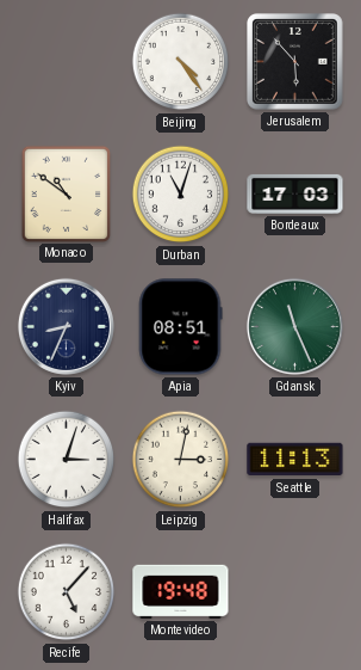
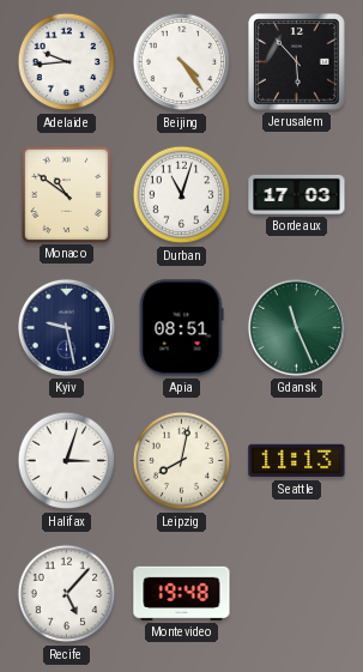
Adelaide: none -> 9:44 (67, 62)
Kyiv: 8:34 -> 9:28 (66, 327)
Leipzig: 3:02 -> 8:02 (182, 461)
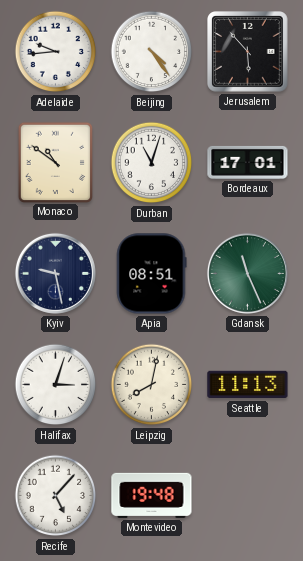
Bordeaux: 17:03 -> 17:01 (248, 162)
